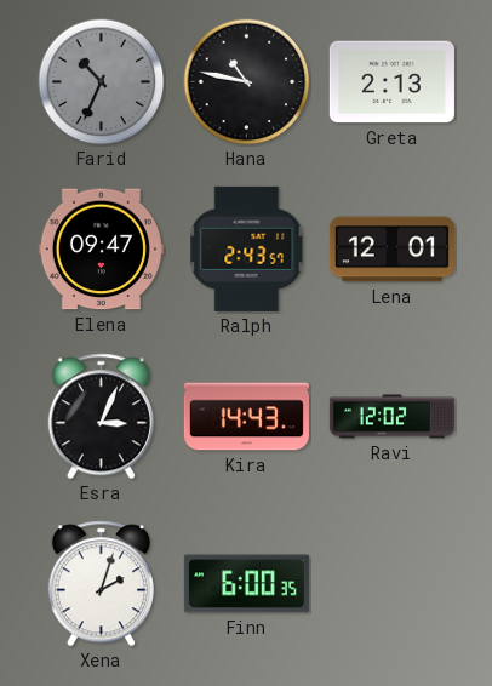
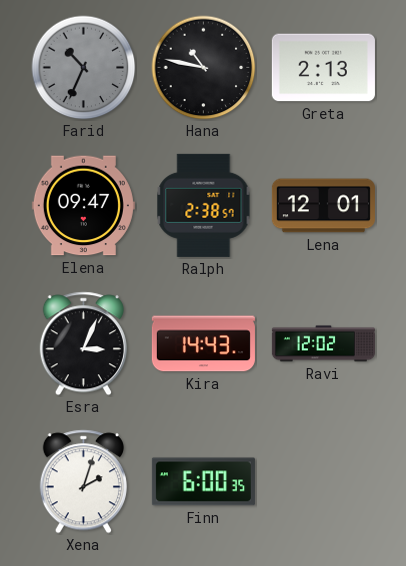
Ralph: 2:43 -> 2:38 (204, 205)
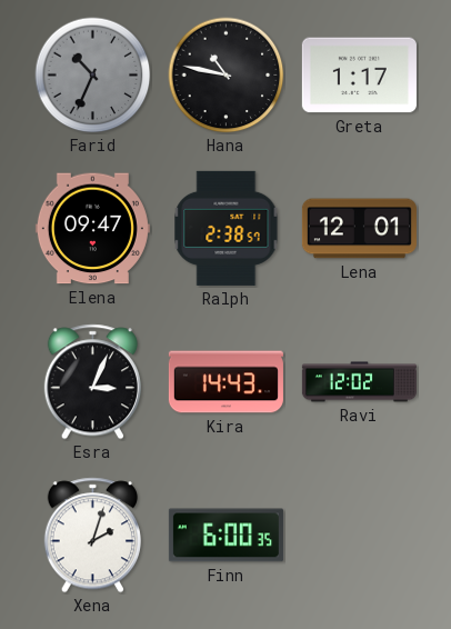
Greta: 2:13 -> 1:17 (359, 76)
